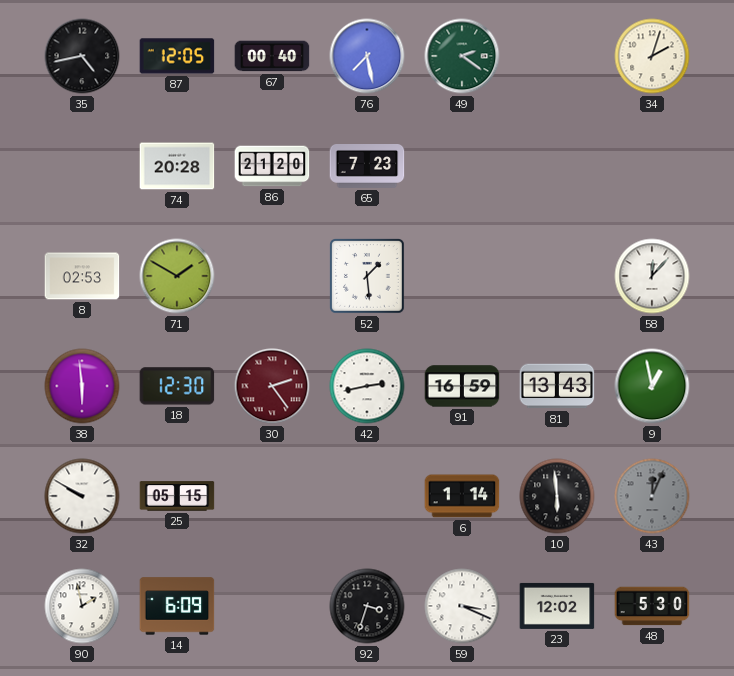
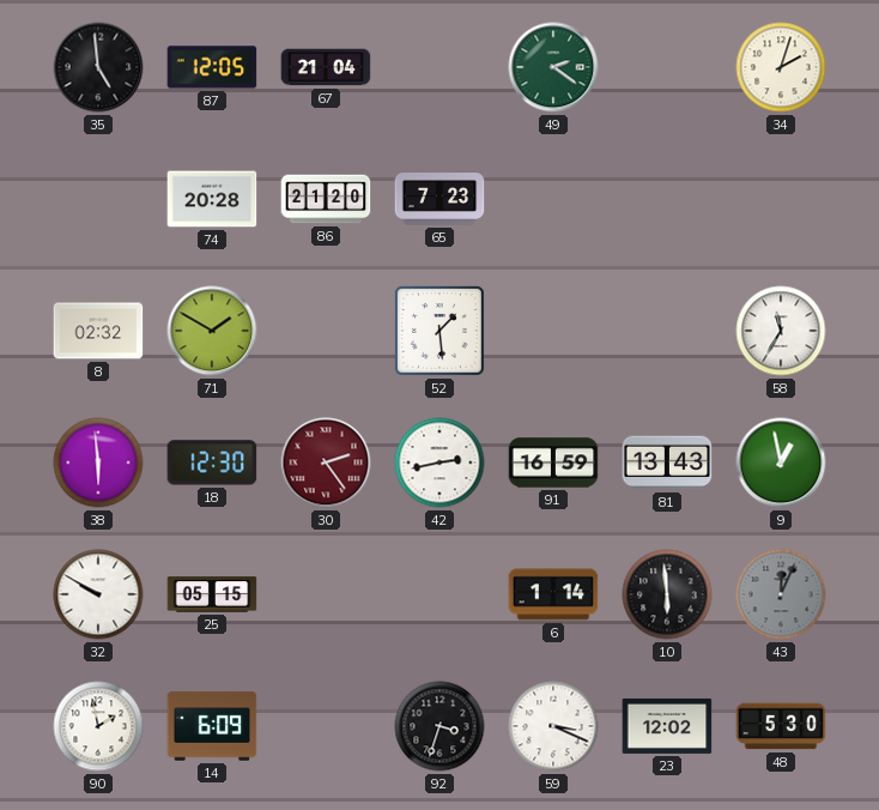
35: 4:43 -> 4:59 (98, 67)
67: 00:40 -> 21:04 (326, 67)
76: 7:28 -> none (367, 56)
8: 02:53 -> 02:32 (98, 331)
58: 12:07 -> 11:35 (781, 331)
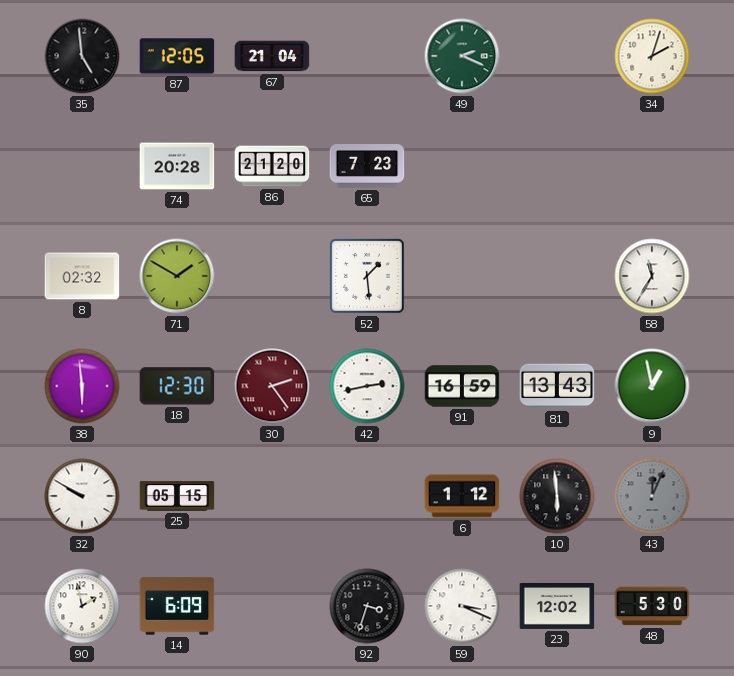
49: 2:21 -> 2:19 (462, 56)
6: 1:14 -> 1:12 (462, 496)
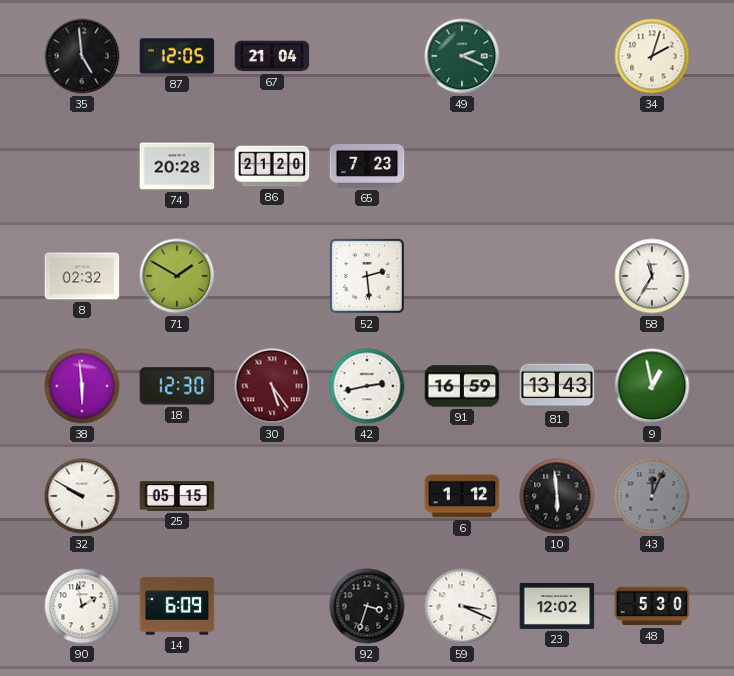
52: 1:29 -> 2:29 (368, 277)
30: 2:24 -> 5:24 (272, 386)
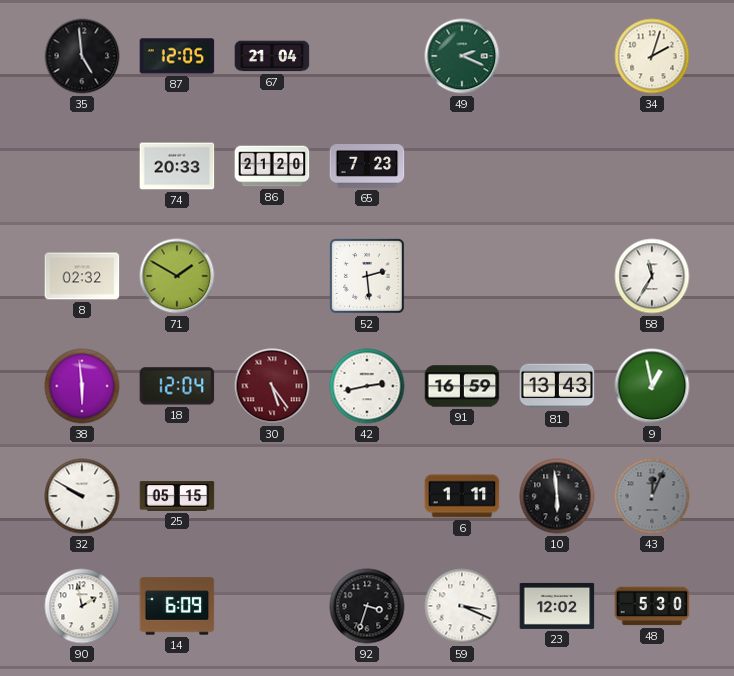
74: 20:28 -> 20:33 (177, 166)
18: 12:30 -> 12:04 (177, 386)
6: 1:12 -> 1:11 (462, 496)
